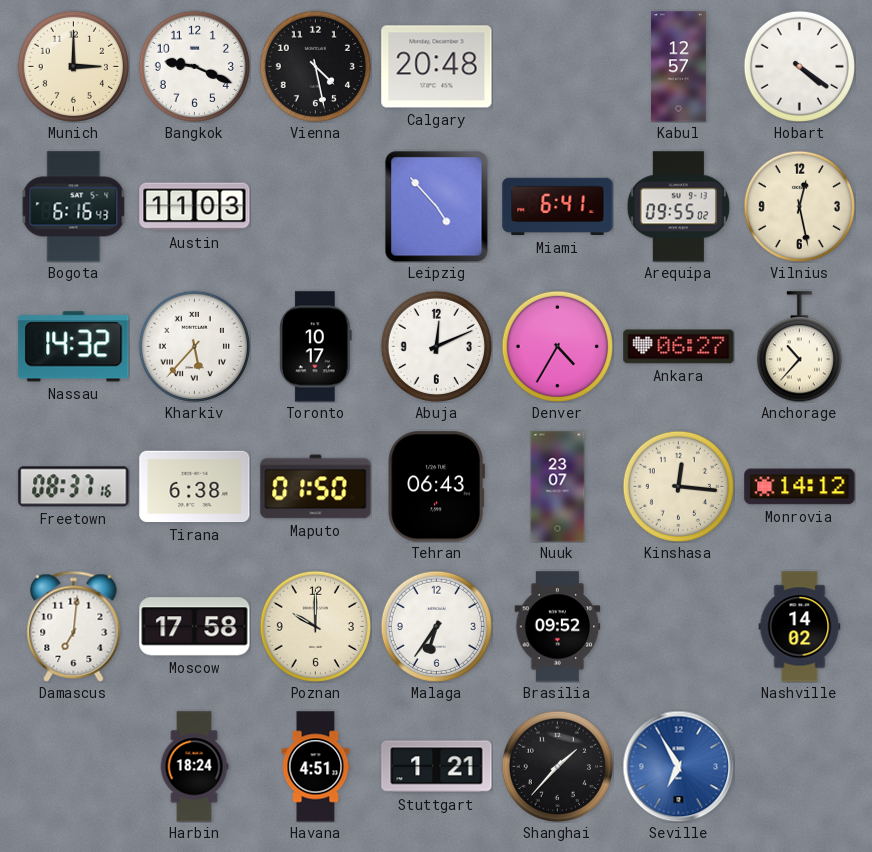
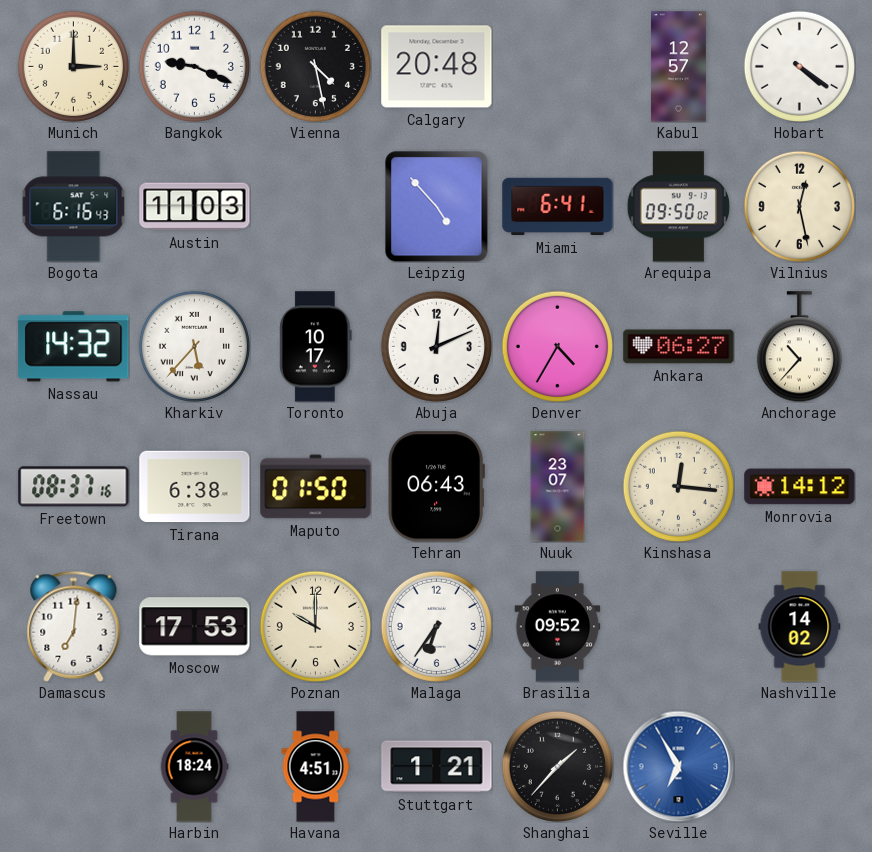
Arequipa: 09:55 -> 09:50 (678, 207)
Moscow: 17:58 -> 17:53 (195, 627)
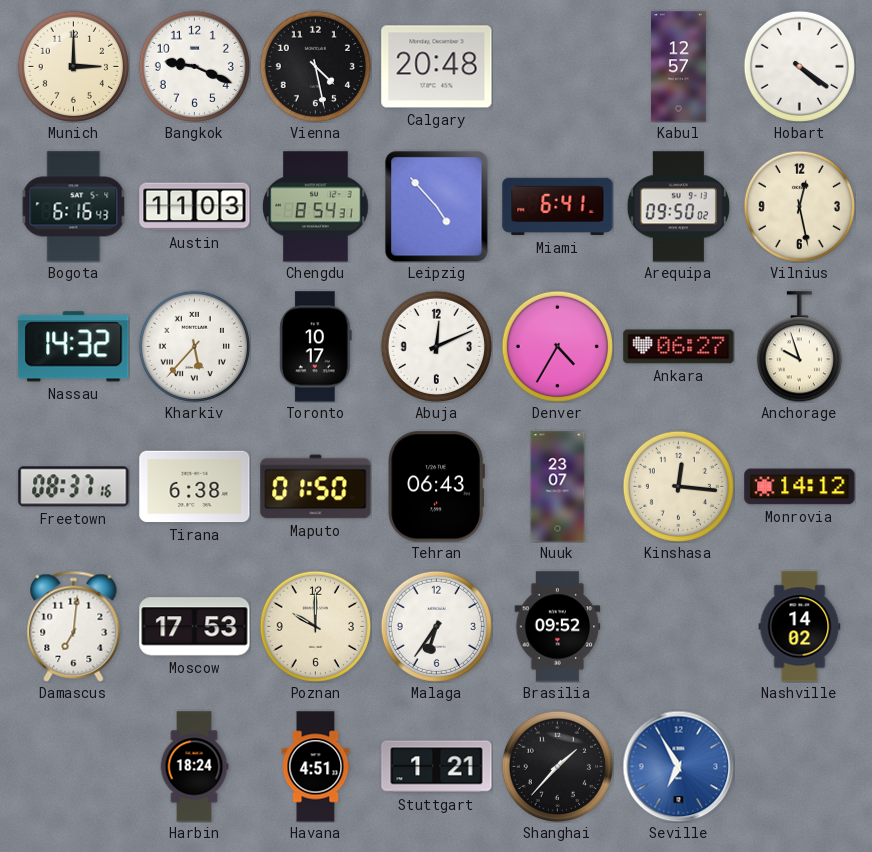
Chengdu: none -> 8:54 (316, 207)
Anchorage: 10:37 -> 9:57 (799, 347)
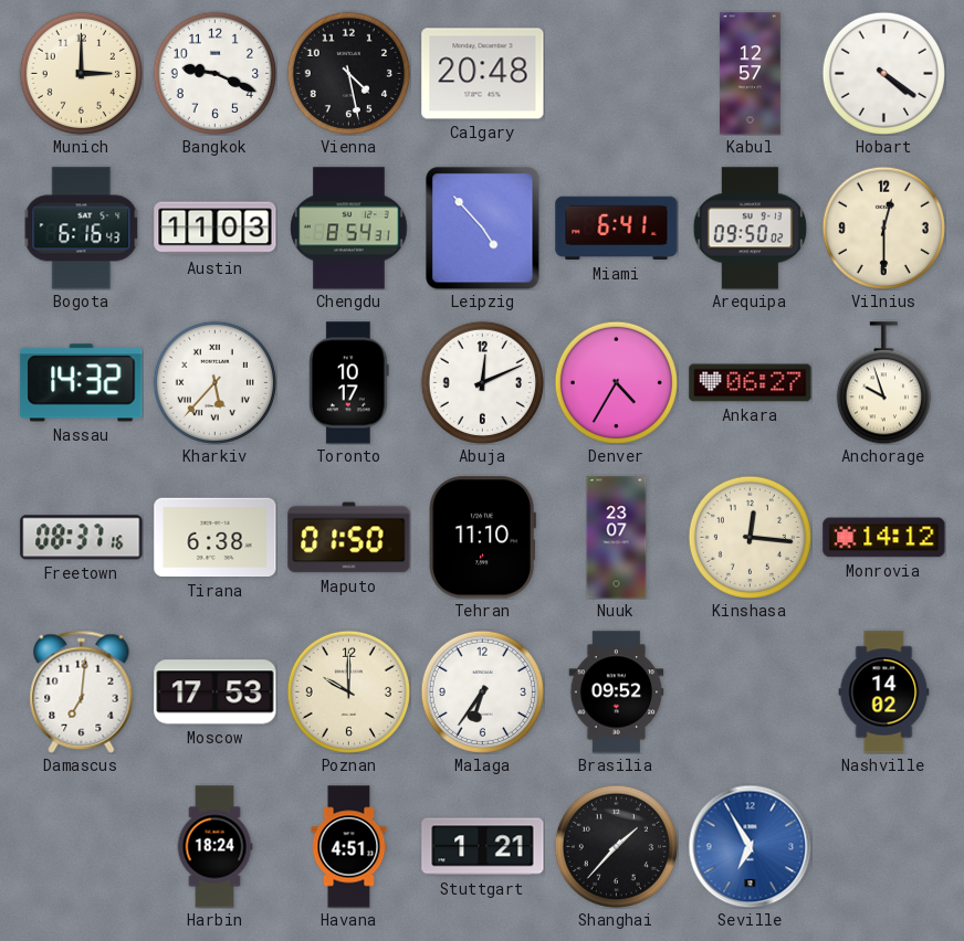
Vilnius: 12:28 -> 12:30 (883, 228)
Tehran: 06:43 -> 11:10 (482, 538)
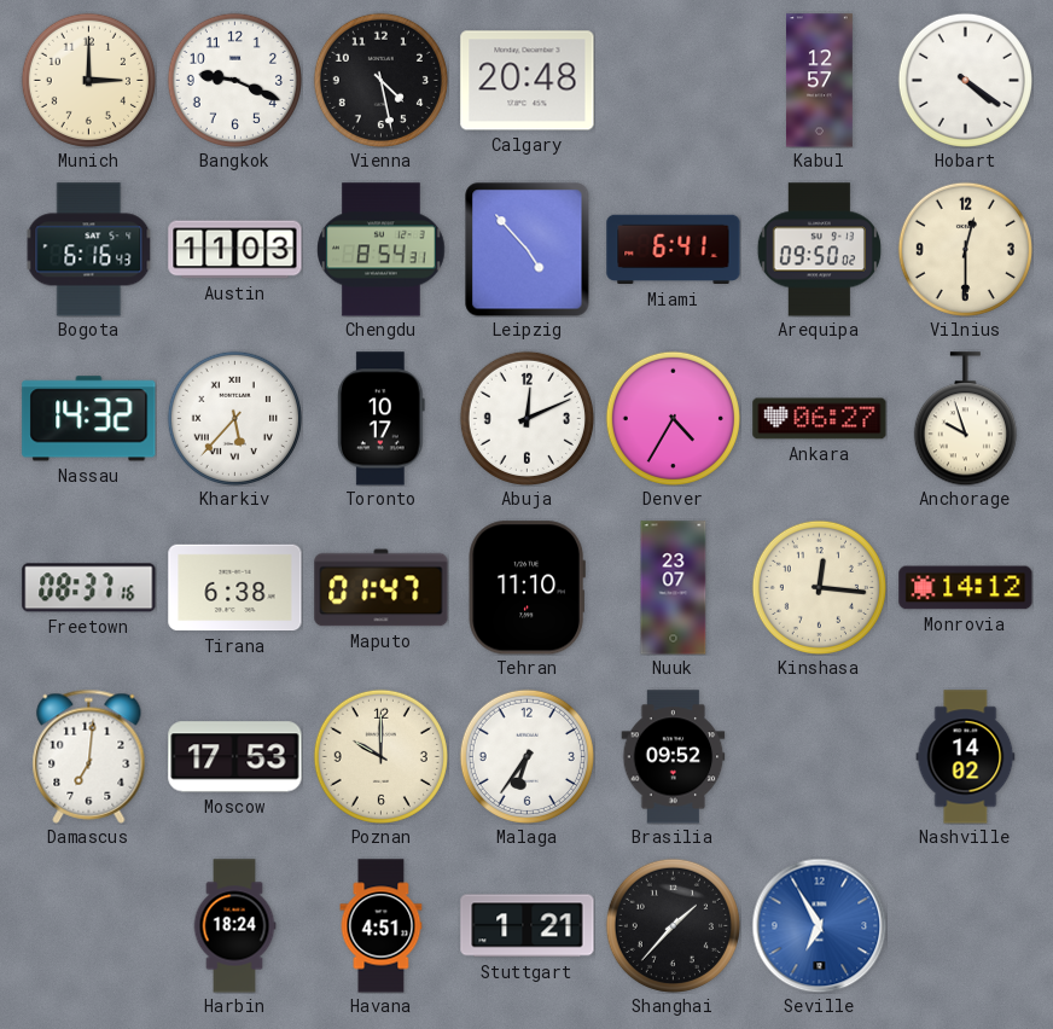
Maputo: 01:50 -> 01:47 (382, 588)
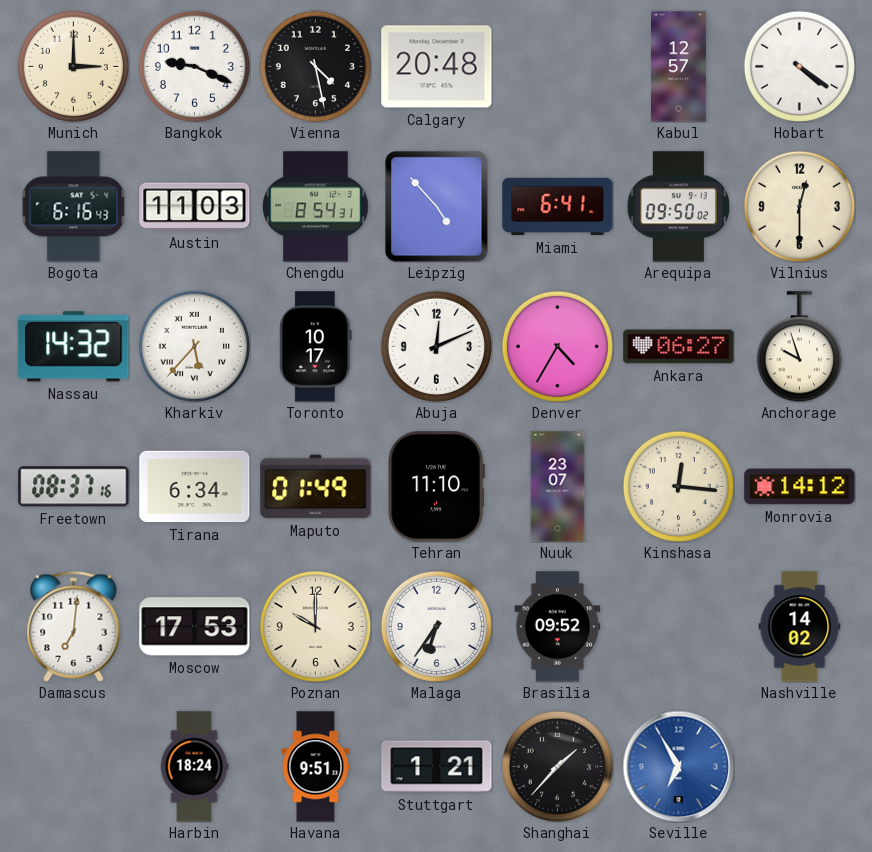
Tirana: 6:38 -> 6:34 (195, 487)
Maputo: 01:47 -> 01:49 (316, 487)
Havana: 4:51 -> 9:51 (316, 767)
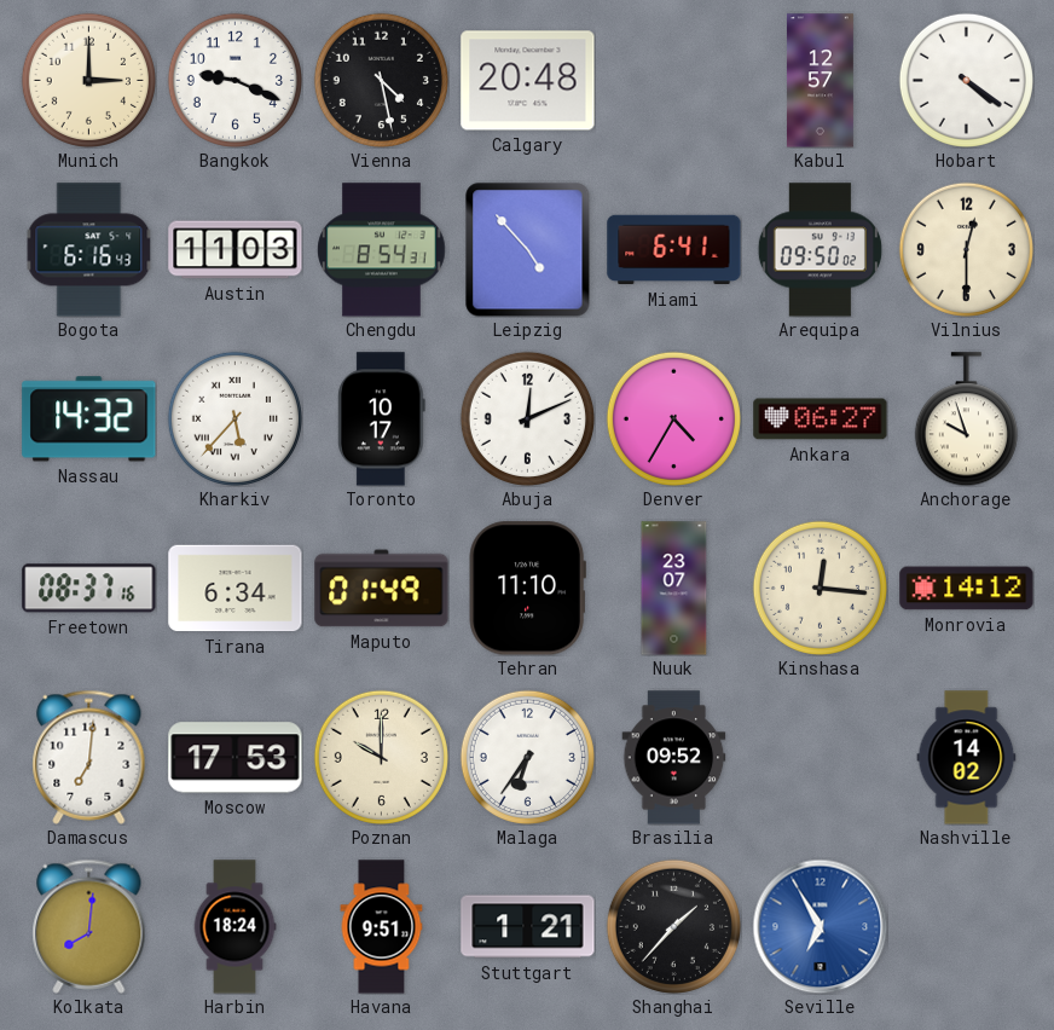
Kolkata: none -> 8:01 (89, 926)
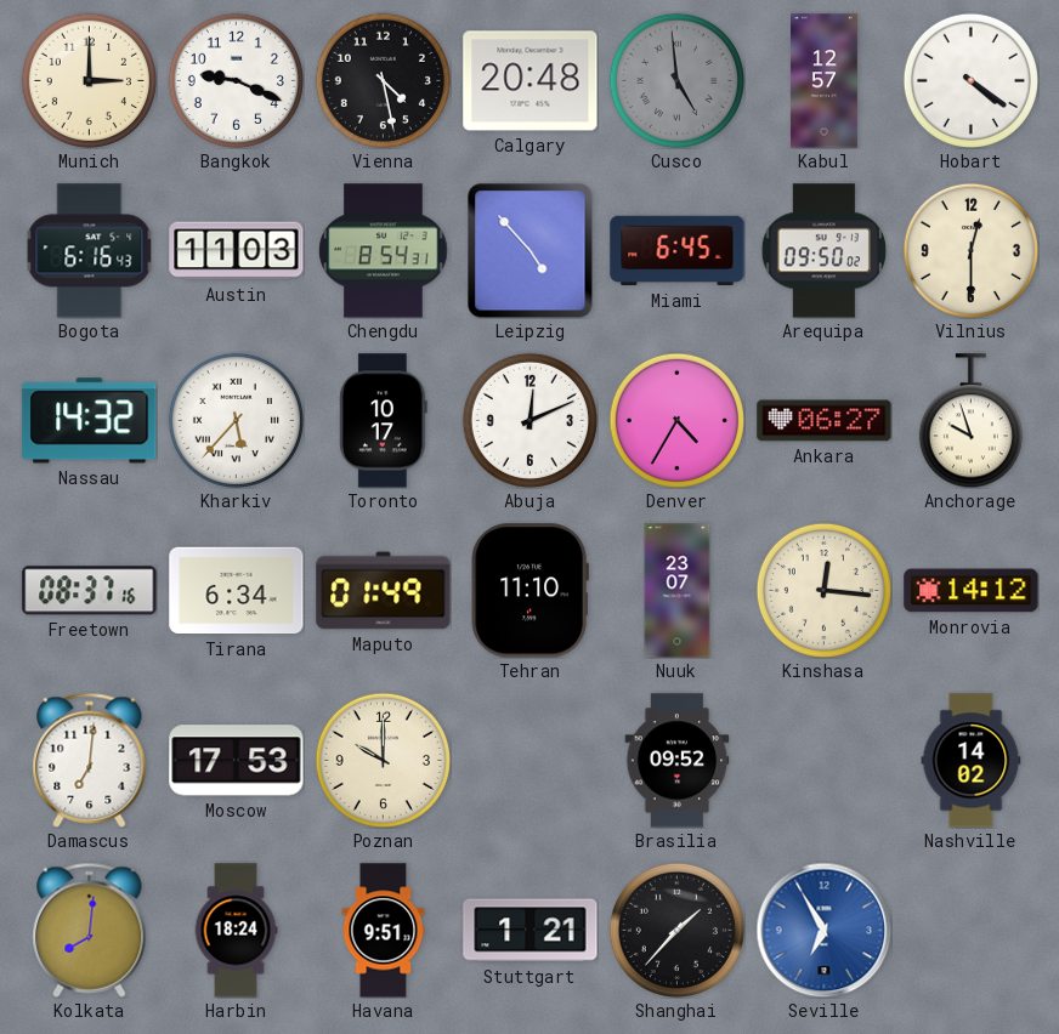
Cusco: none -> 4:59 (676, 80)
Miami: 6:41 -> 6:45 (678, 251)
Malaga: 6:36 -> none (527, 757)
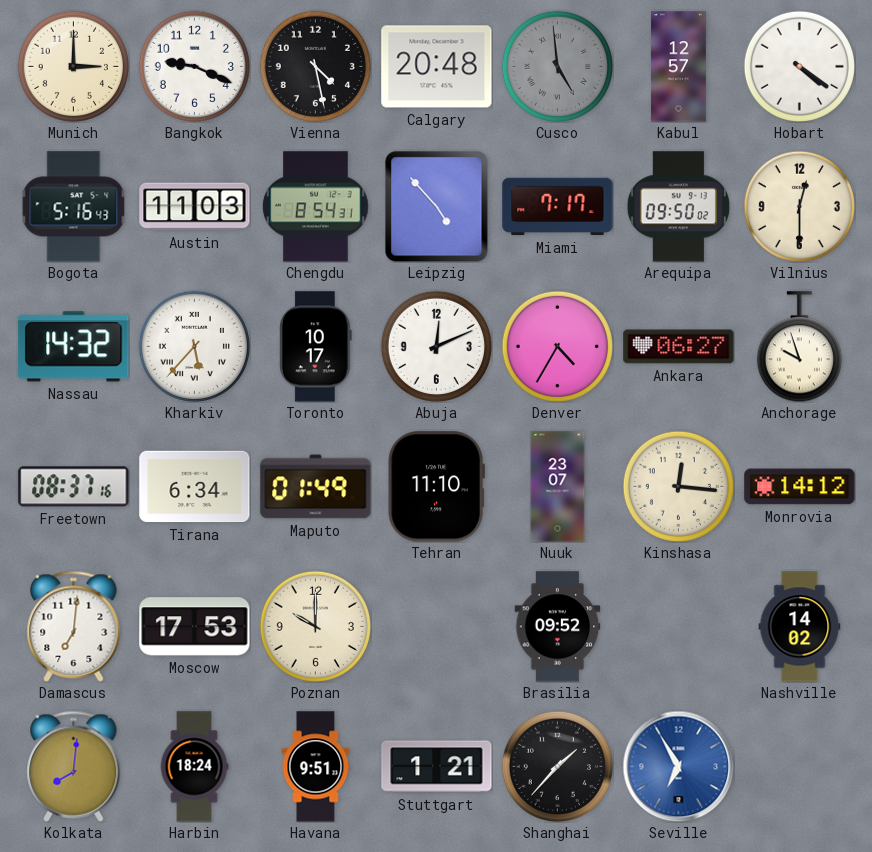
Bogota: 6:16 -> 5:16 (74, 207)
Miami: 6:45 -> 7:17 (558, 207)
